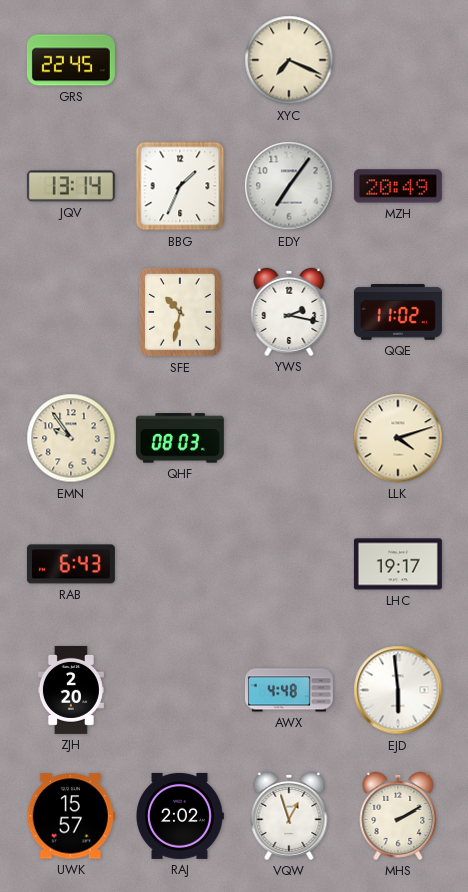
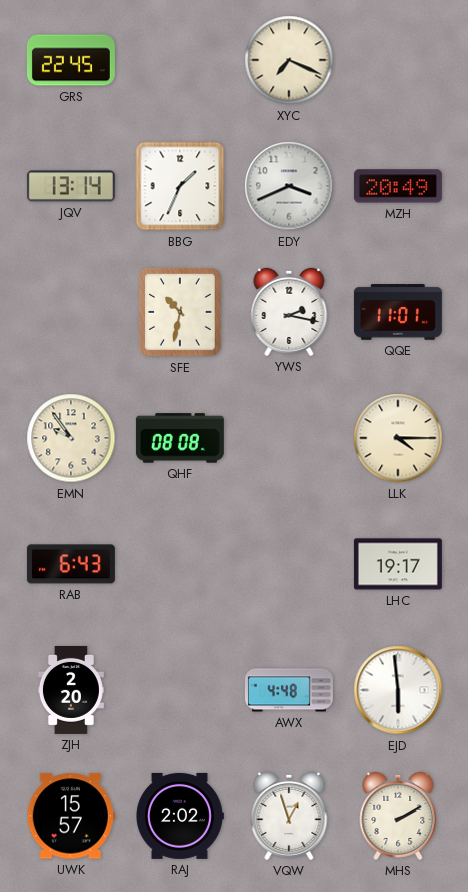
EDY: 7:06 -> 3:41 (289, 186)
QQE: 11:02 -> 11:01 (398, 312)
QHF: 08:03 -> 08:08 (180, 438)
LLK: 4:12 -> 4:15 (398, 438)
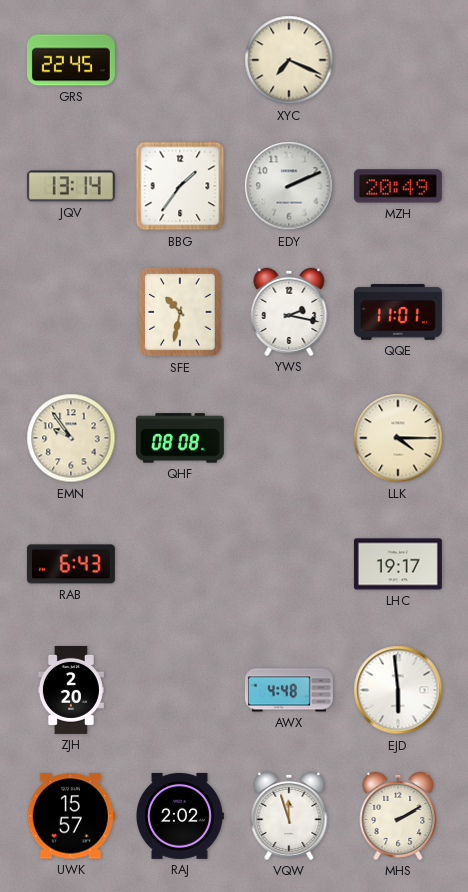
BBG: 1:34 -> 1:36 (180, 186)
EDY: 3:41 -> 2:11 (289, 186)
VQW: 12:57 -> 11:57 (289, 816)
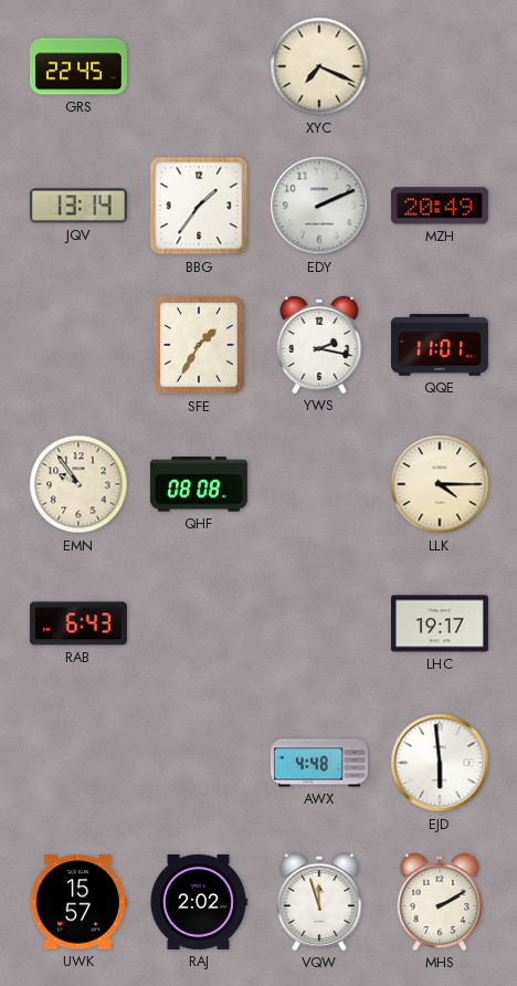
SFE: 10:32 -> 1:35 (200, 345)
ZJH: 2:20 -> none (71, 690)
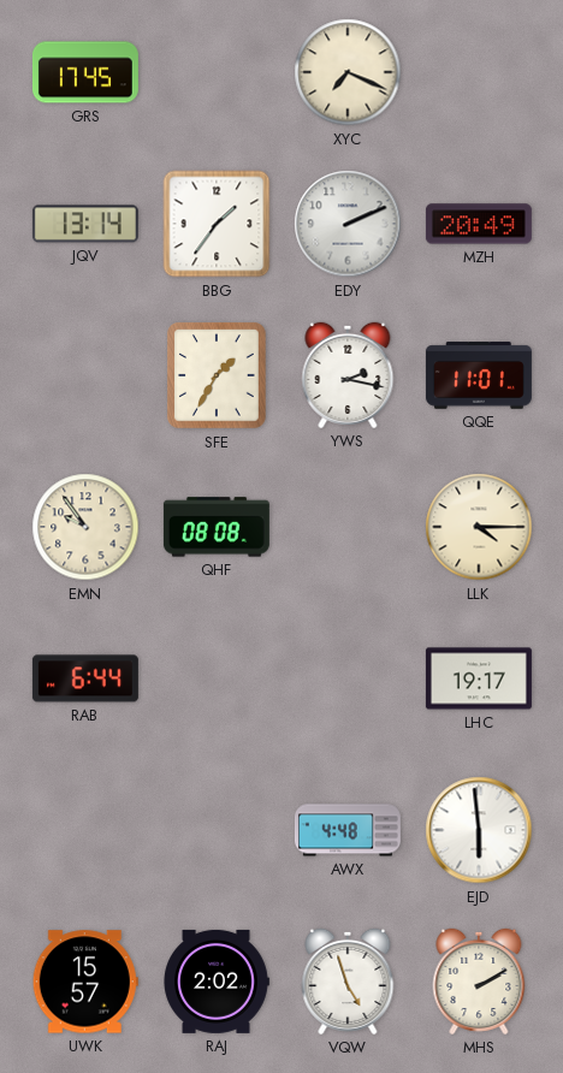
GRS: 22:45 -> 17:45 (85, 72)
RAB: 6:43 -> 6:44 (85, 678)
VQW: 11:57 -> 4:57 (348, 982)
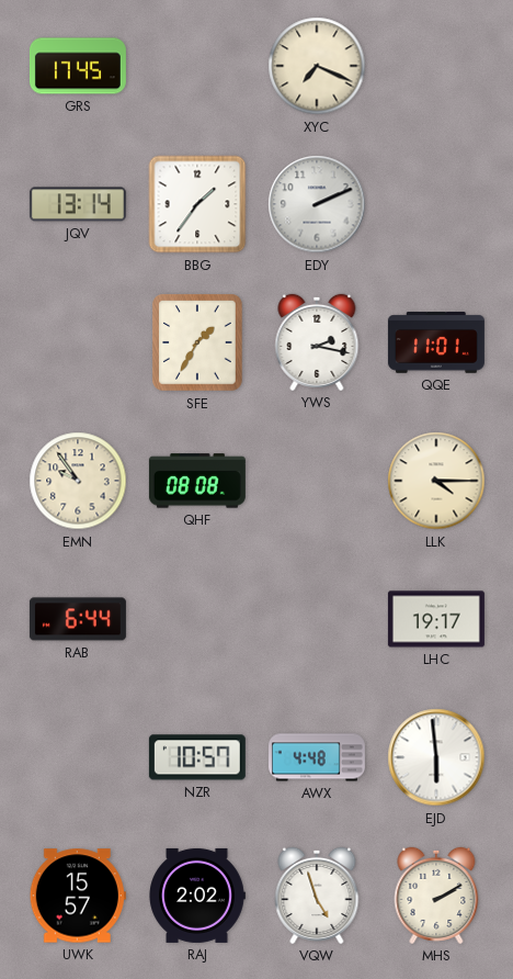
MZH: 20:49 -> none (479, 224)
NZR: none -> 10:57 (197, 757)
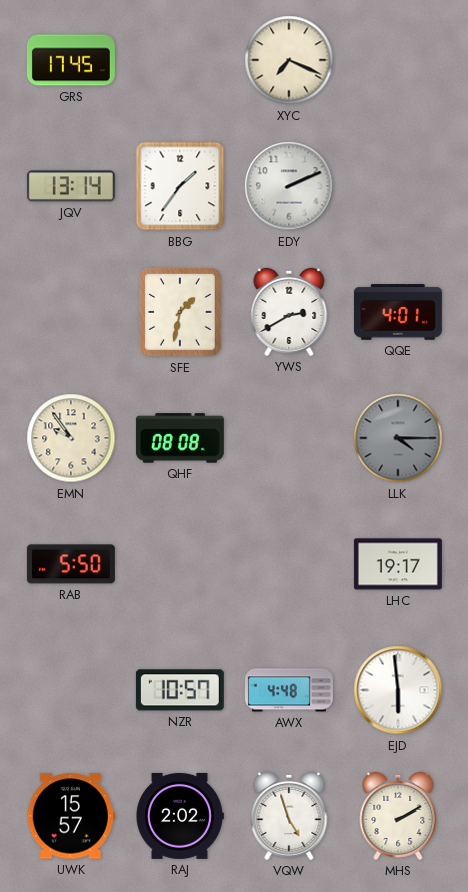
SFE: 1:35 -> 1:32 (181, 312)
YWS: 2:17 -> 2:40 (289, 312)
QQE: 11:01 -> 4:01 (398, 312)
LLK dial: cream -> grey (398, 438)
RAB: 6:44 -> 5:50 (71, 564)
